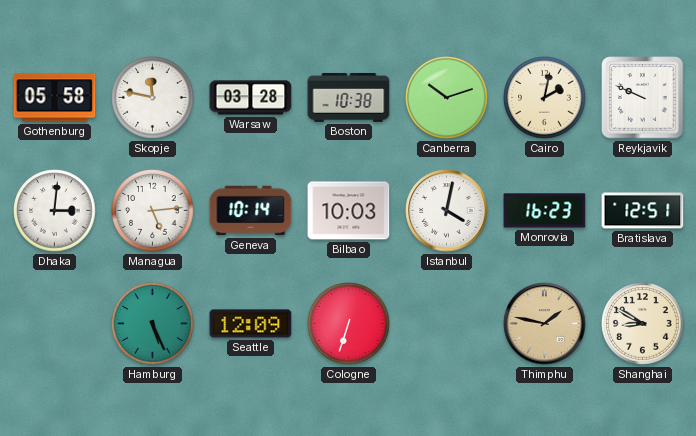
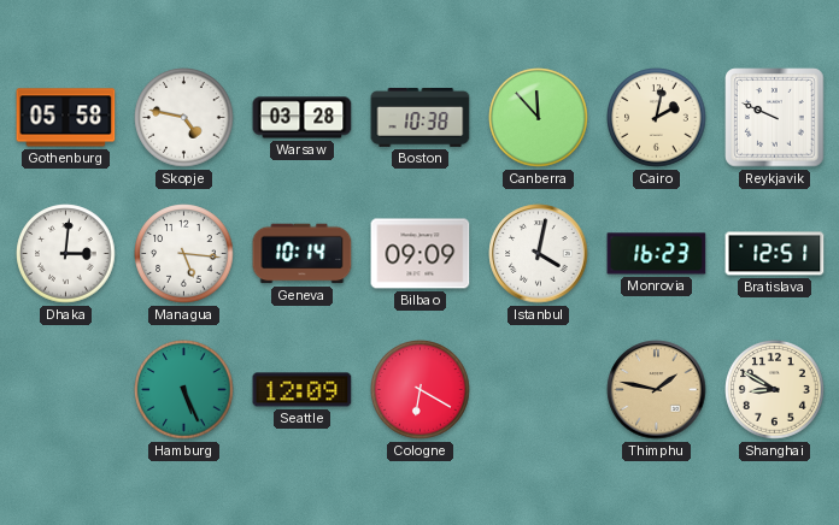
Skopje: 11:47 -> 4:47 (184, 118)
Canberra: 10:12 -> 11:53 (539, 118)
Managua: 5:14 -> 5:16 (184, 254)
Bilbao: 10:03 -> 09:09 (421, 254)
Cologne: 6:33 -> 6:20 (421, 390)
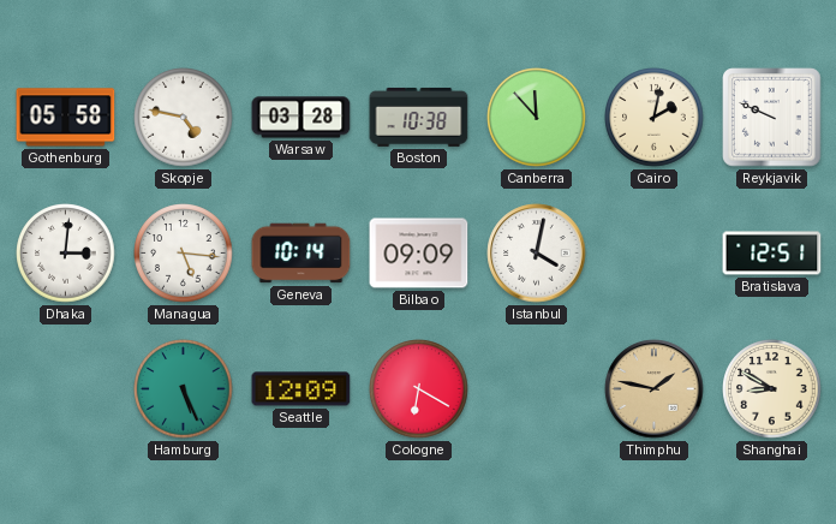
Monrovia: 16:23 -> none (657, 254)
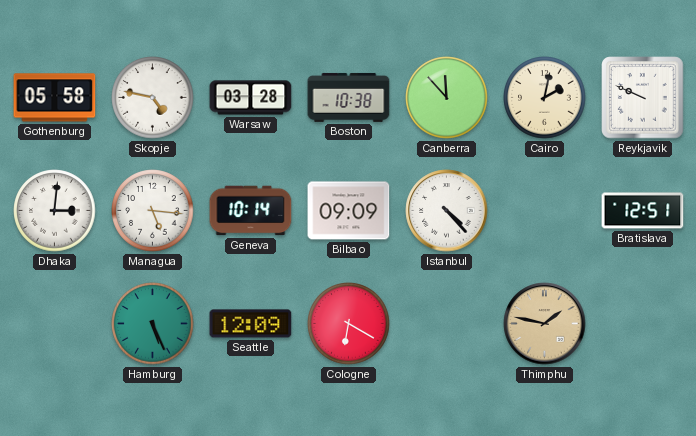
Istanbul: 4:02 -> 4:23 (447, 211)
Shanghai: 8:50 -> none (772, 389)
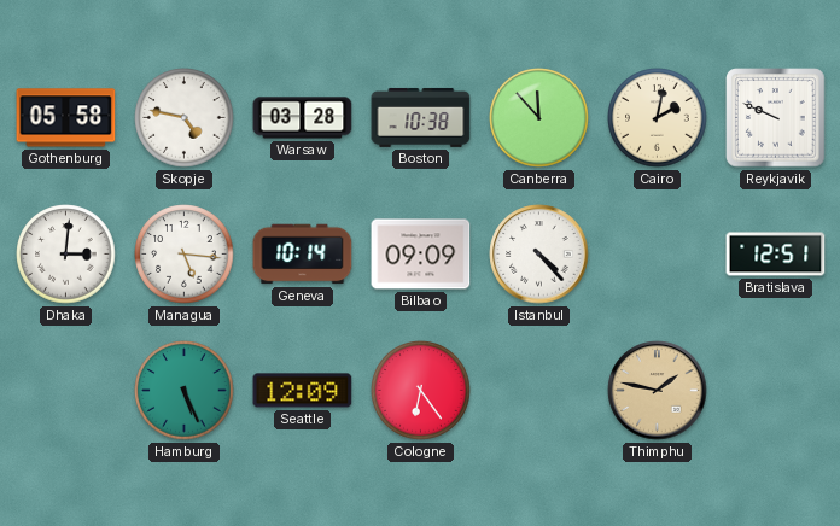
Cologne: 6:20 -> 6:24 (421, 391)
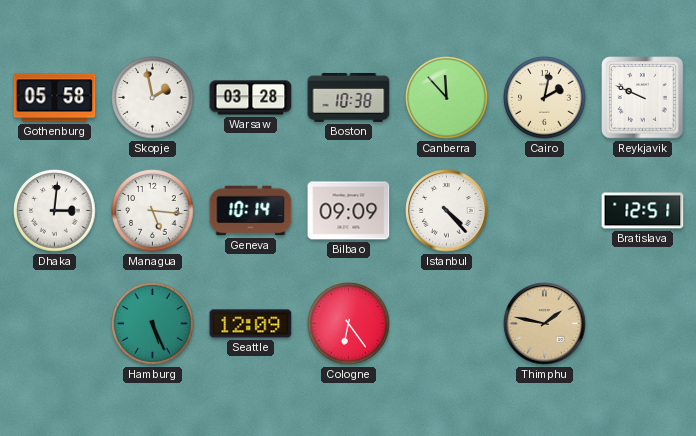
Skopje: 4:47 -> 1:58 (153, 98)
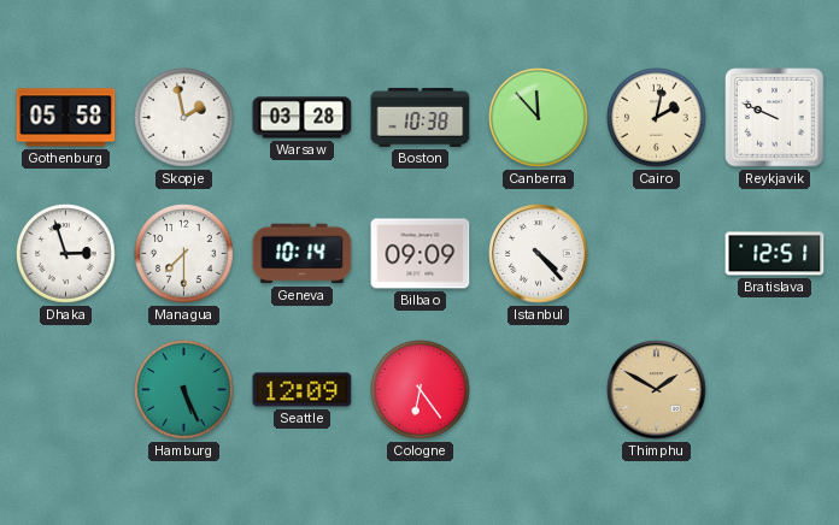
Dhaka: 3:01 -> 2:57 (66, 254)
Managua: 5:16 -> 7:30 (184, 254)
Thimphu: 1:47 -> 1:50 (657, 390)
